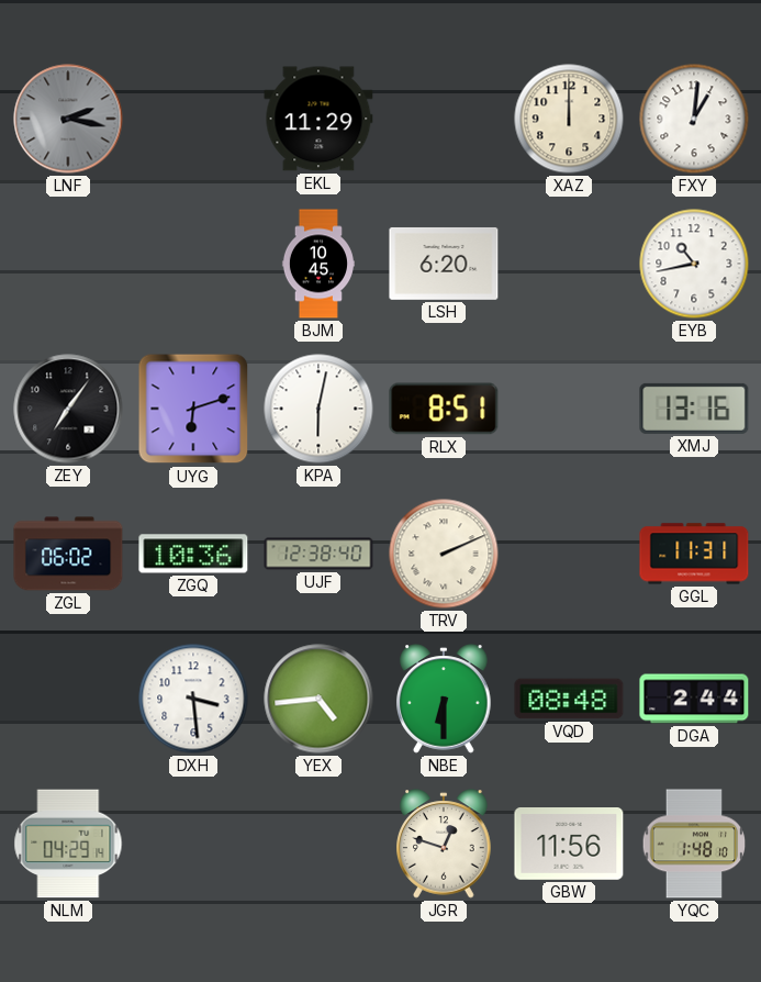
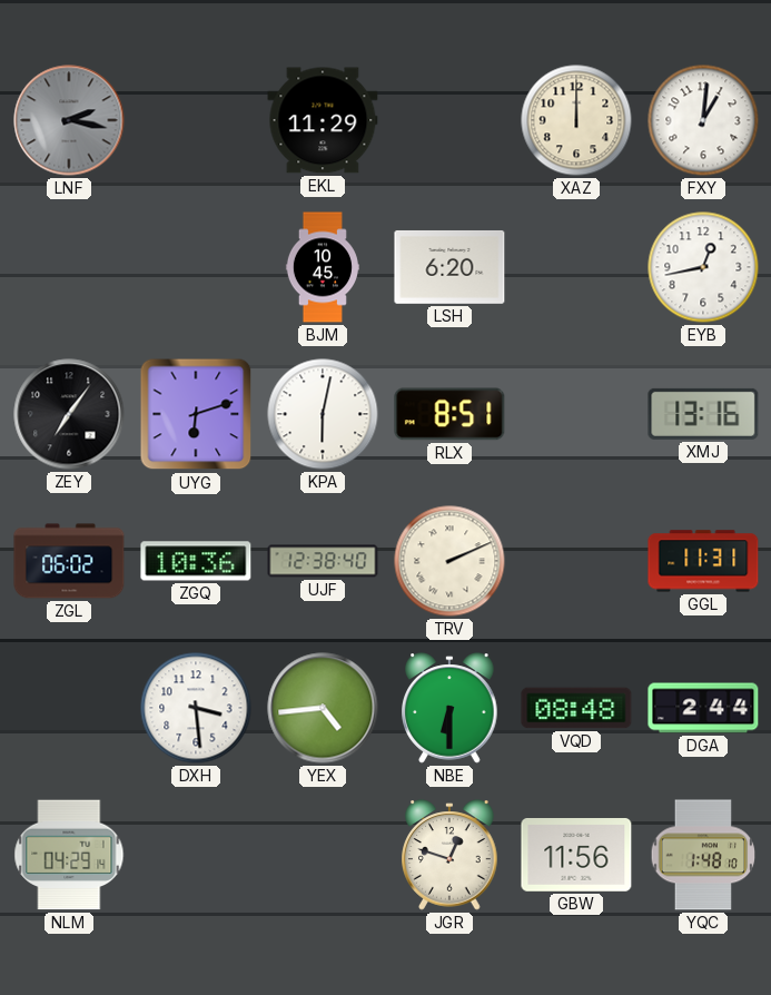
EYB: 10:43 -> 12:43 (703, 267)
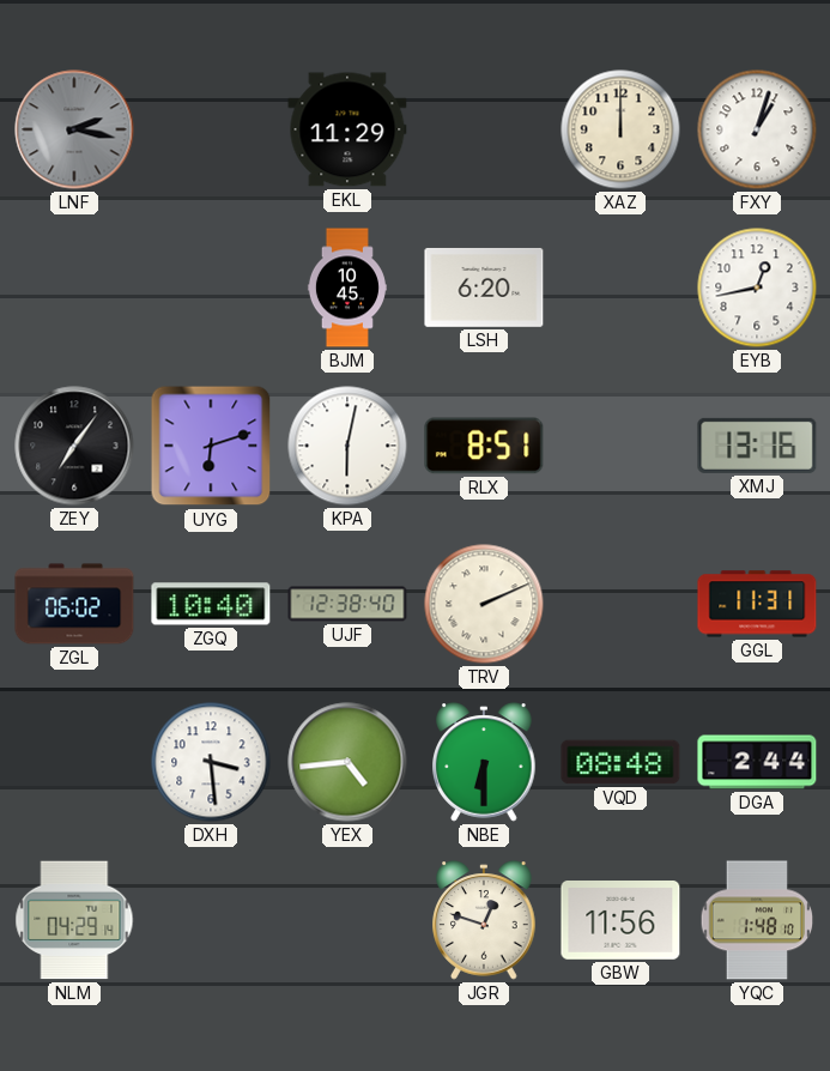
FXY: 1:01 -> 1:03 (757, 129)
ZGQ: 10:36 -> 10:40 (211, 604)
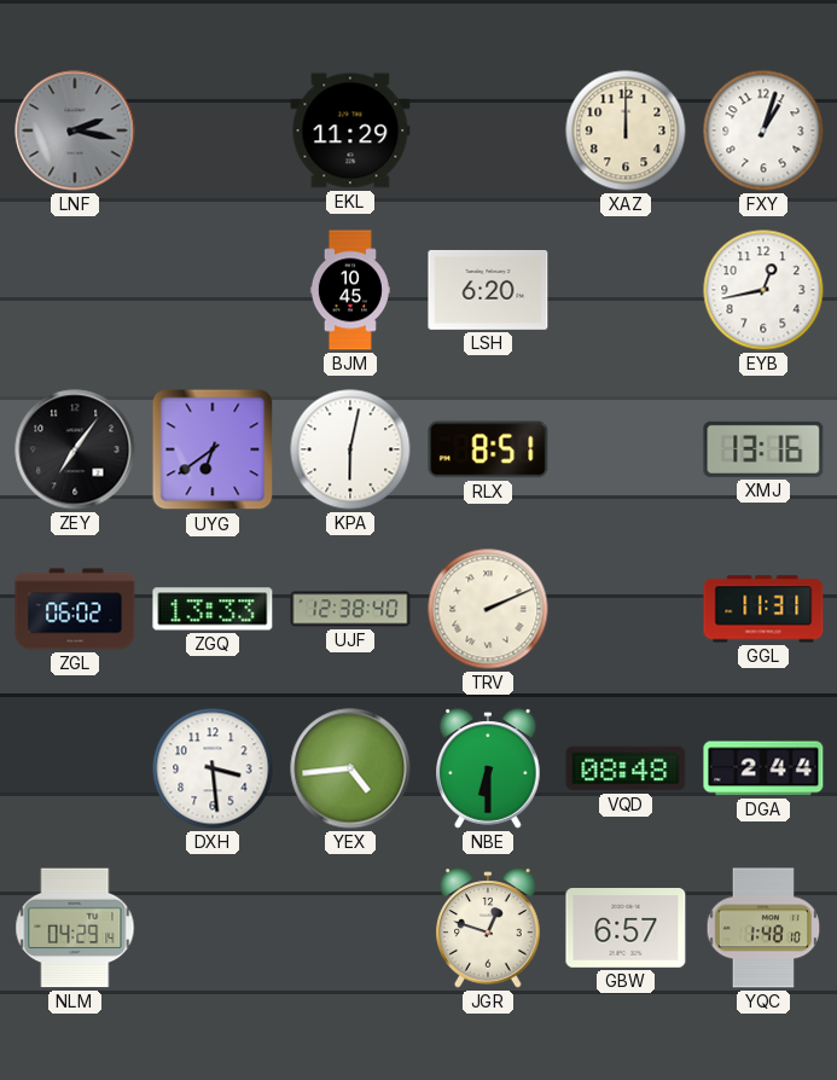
UYG: 6:12 -> 6:39 (213, 449)
ZGQ: 10:40 -> 13:33 (213, 609)
GBW: 11:56 -> 6:57 (626, 929)
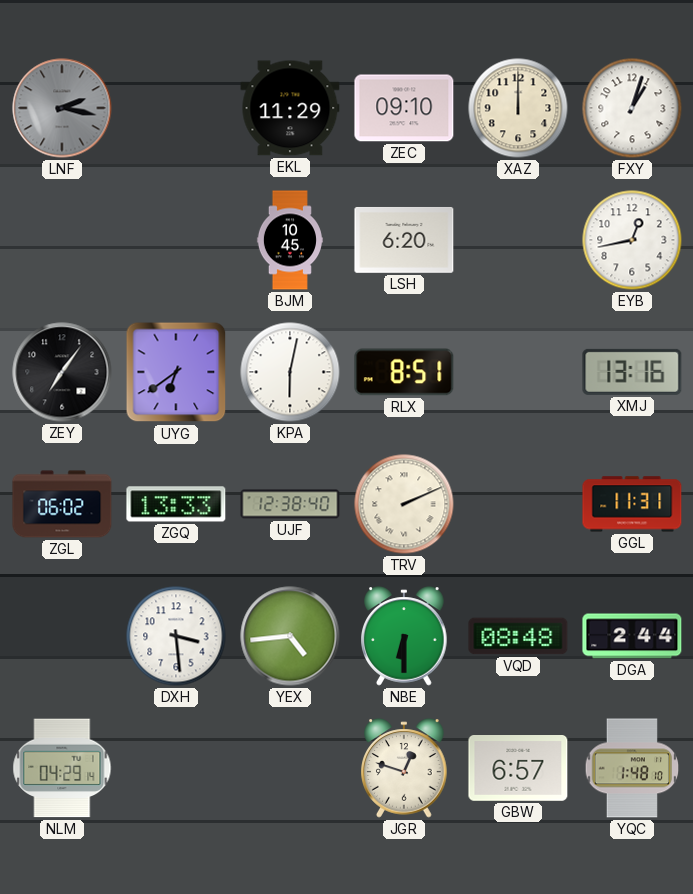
ZEC: none -> 09:10 (404, 108)
